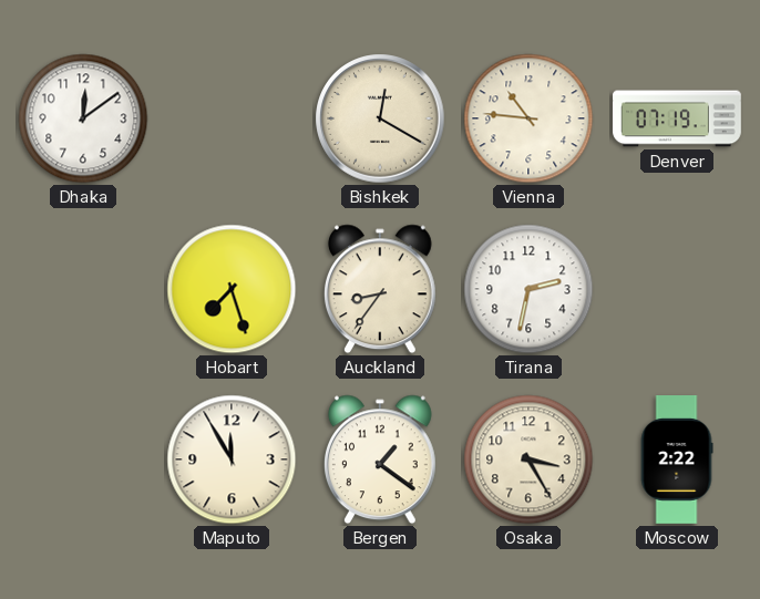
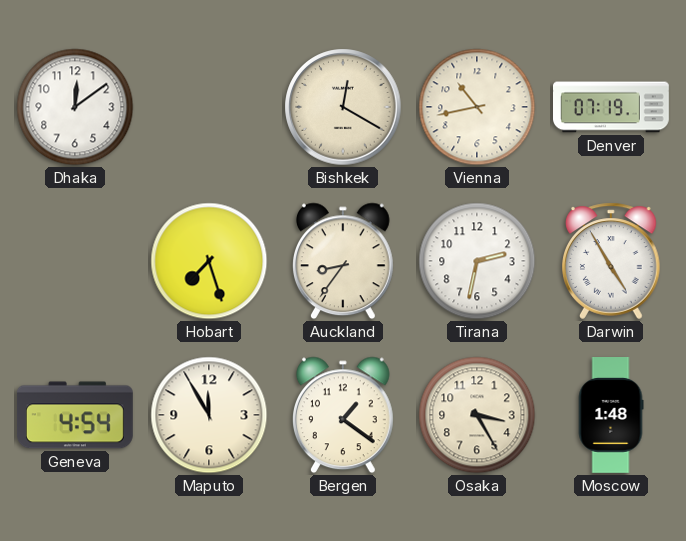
Vienna: 10:46 -> 10:43 (477, 107)
Darwin: none -> 4:55 (611, 261)
Geneva: none -> 4:54 (75, 415)
Moscow: 2:22 -> 1:48 (611, 416)
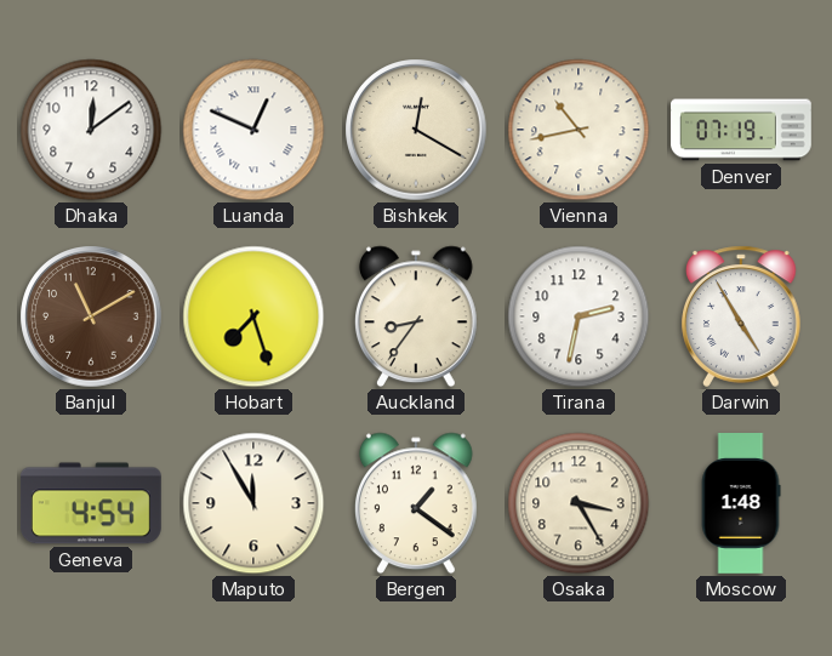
Luanda: none -> 12:49 (253, 130)
Banjul: none -> 11:10 (91, 316)
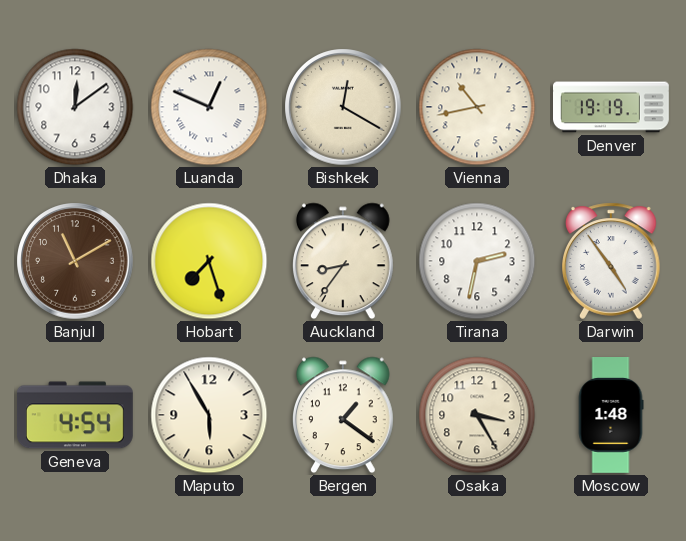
Denver: 07:19 -> 19:19 (612, 107)
Darwin: 4:55 -> 4:54 (611, 261)
Maputo: 11:55 -> 5:55 (209, 415)
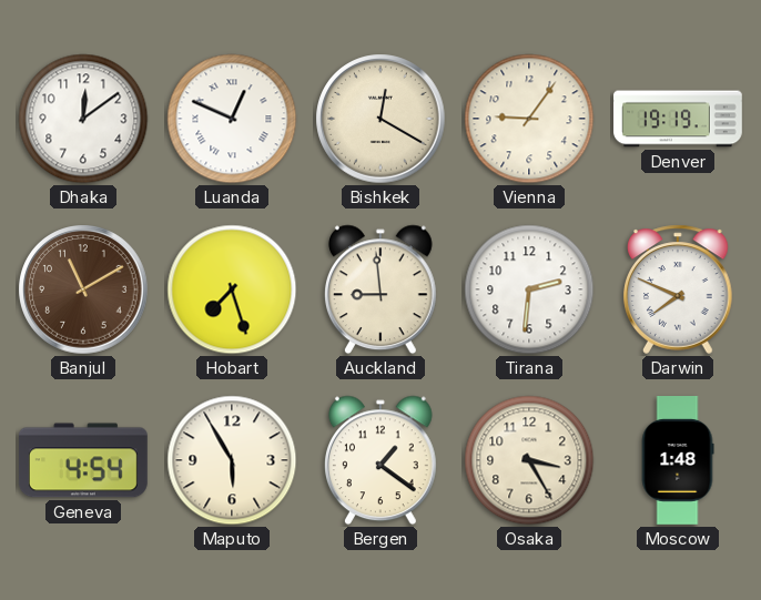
Vienna: 10:43 -> 9:06 (529, 119)
Auckland: 8:36 -> 8:59 (380, 289)
Tirana: 2:32 -> 2:31 (529, 289)
Darwin: 4:54 -> 7:49 (678, 289)
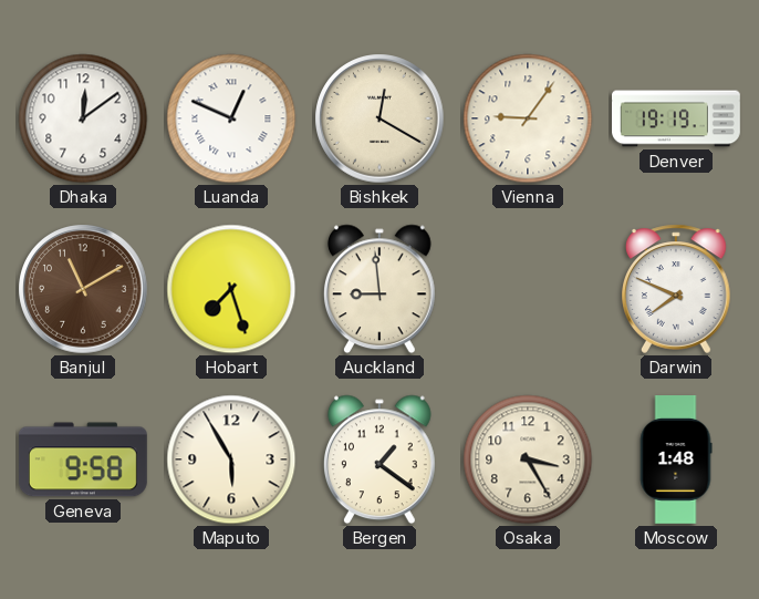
Tirana: 2:31 -> none (529, 289)
Geneva: 4:54 -> 9:58 (83, 459)
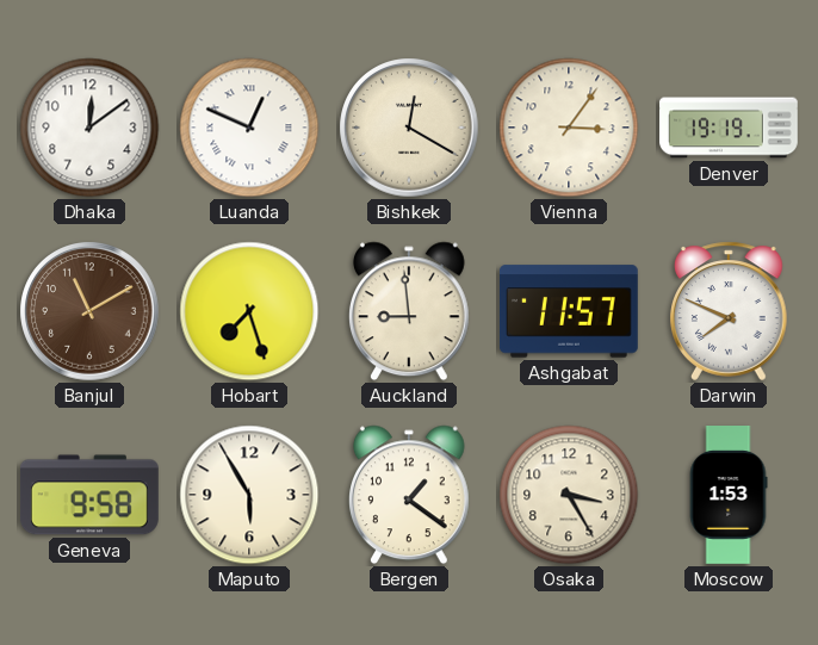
Vienna: 9:06 -> 3:06 (569, 128)
Ashgabat: none -> 11:57 (569, 311)
Moscow: 1:48 -> 1:53 (729, 496)
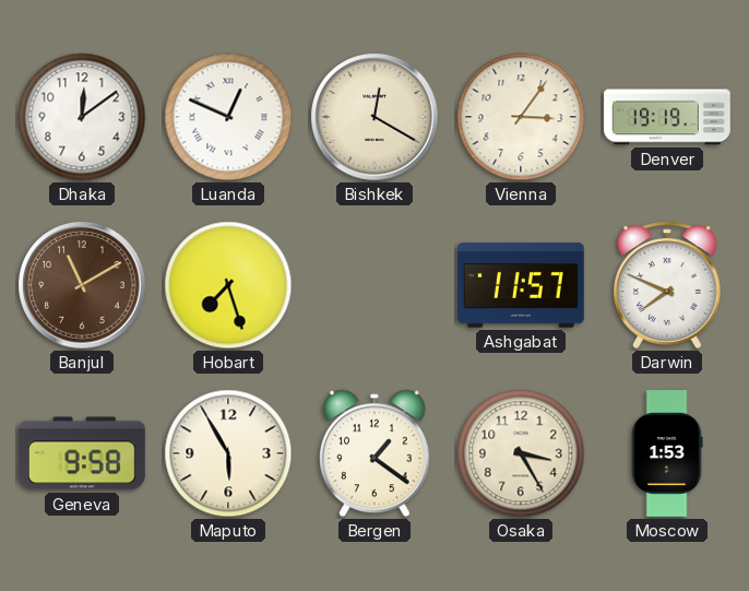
Auckland: 8:59 -> none (409, 311)
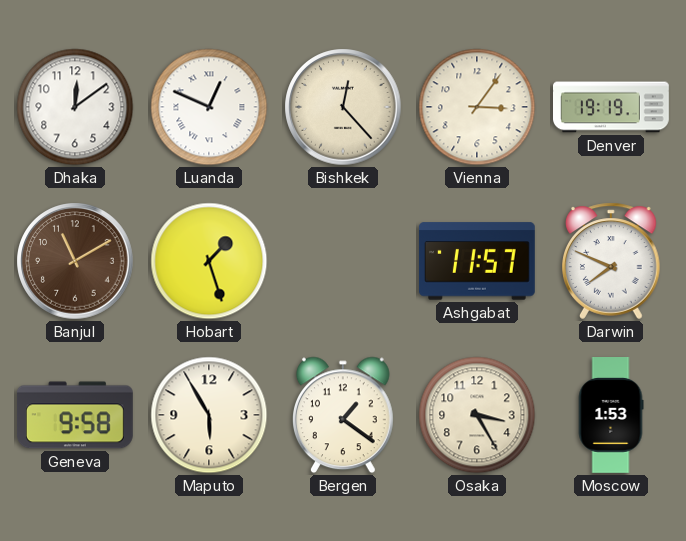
Bishkek: 12:20 -> 12:23 (343, 107)
Hobart: 7:27 -> 1:27 (209, 261)
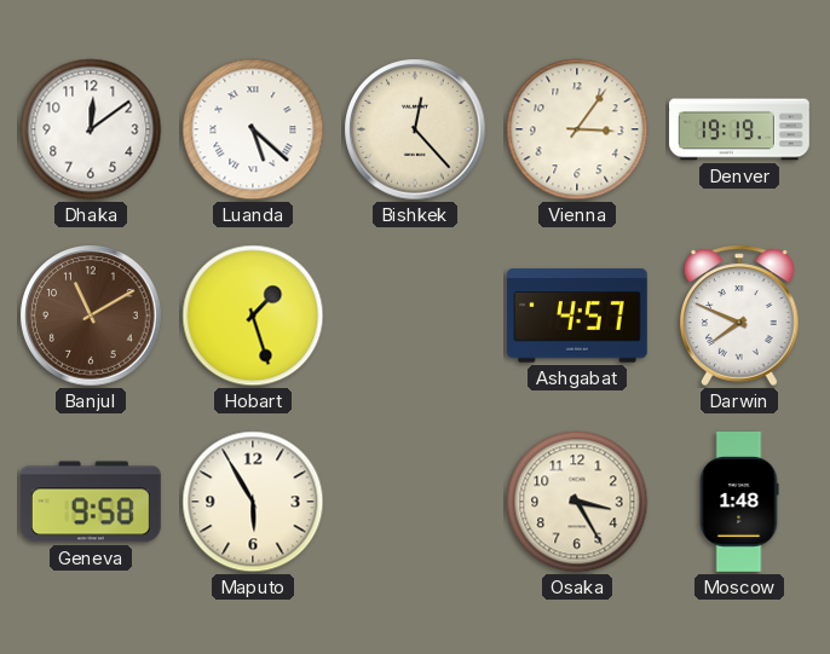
Luanda: 12:49 -> 5:22 (253, 129)
Ashgabat: 11:57 -> 4:57 (577, 316)
Bergen: 1:21 -> none (343, 415)
Moscow: 1:53 -> 1:48 (739, 503)
